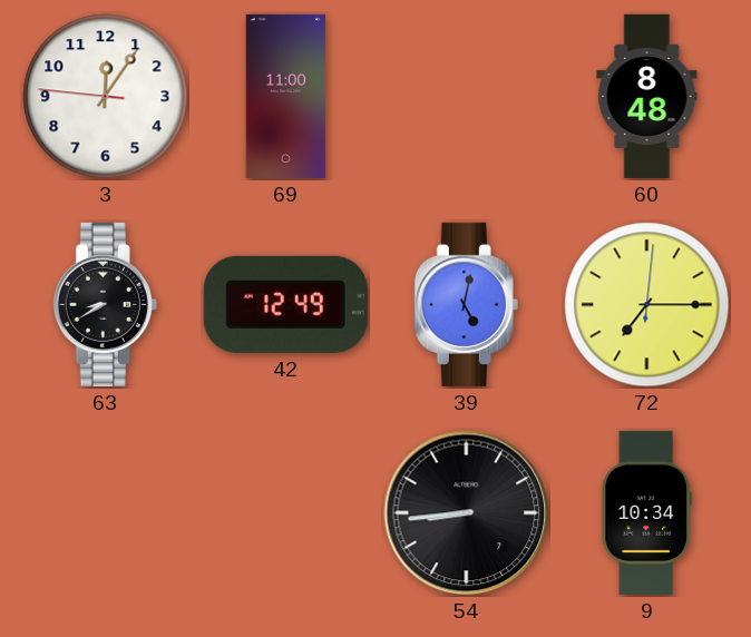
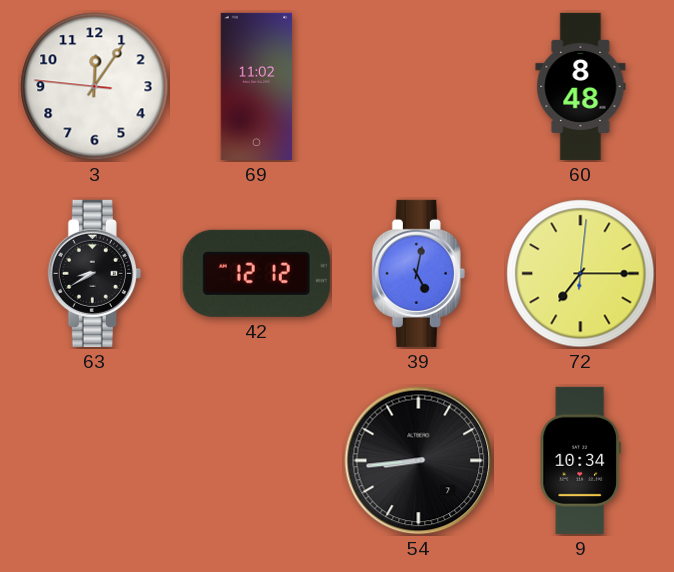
69: 11:00 -> 11:02 (257, 86)
42: 12:49 -> 12:12 (256, 273)
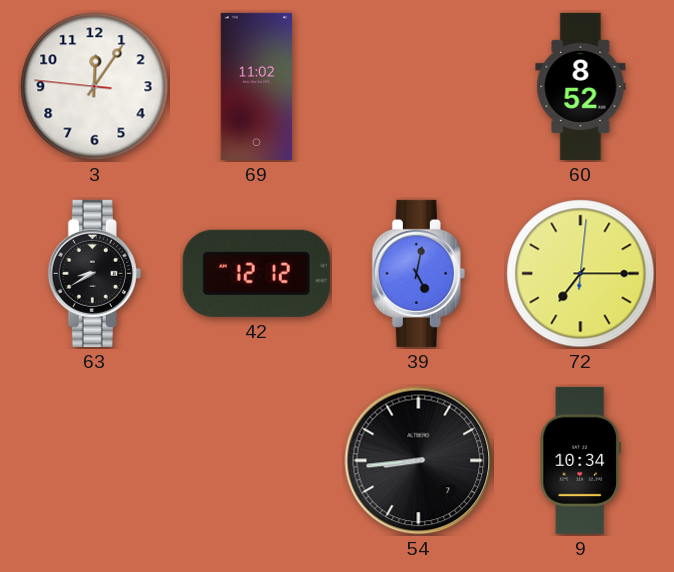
60: 8:48 -> 8:52 (581, 86)
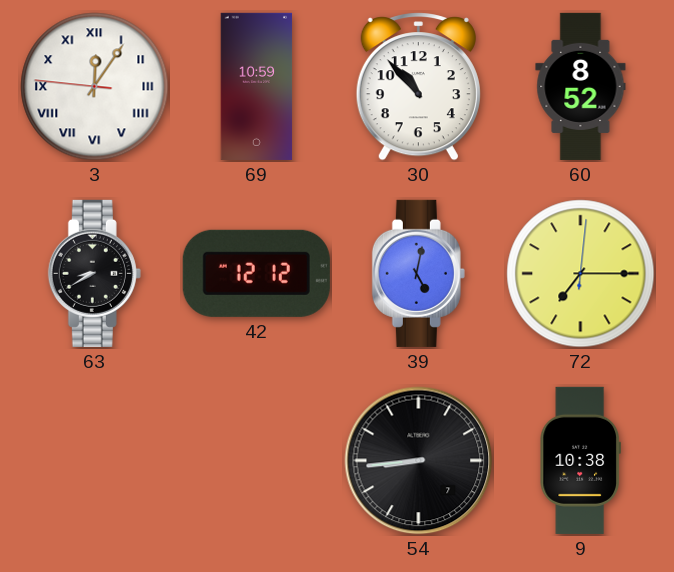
3 numerals: Arabic -> Roman (95, 87)
69: 11:02 -> 10:59 (257, 86)
30: none -> 10:53 (418, 87)
9: 10:34 -> 10:38 (580, 460)
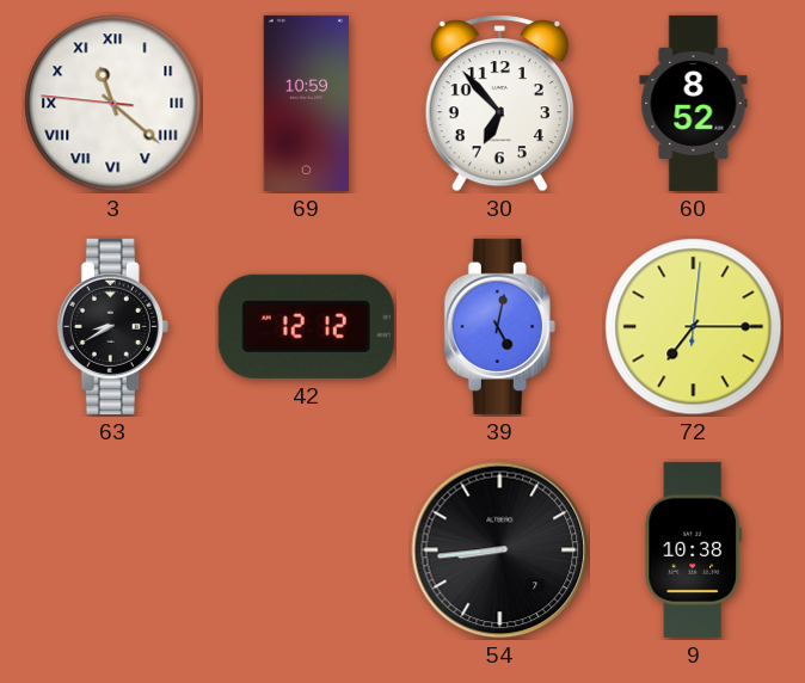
3: 12:05 -> 11:21 (113, 104)
30: 10:53 -> 6:53 (499, 104)
